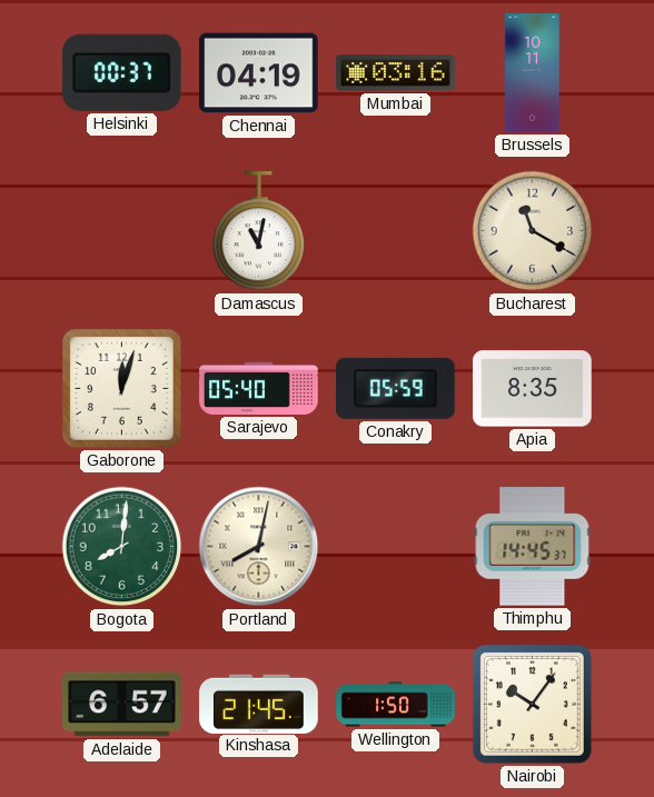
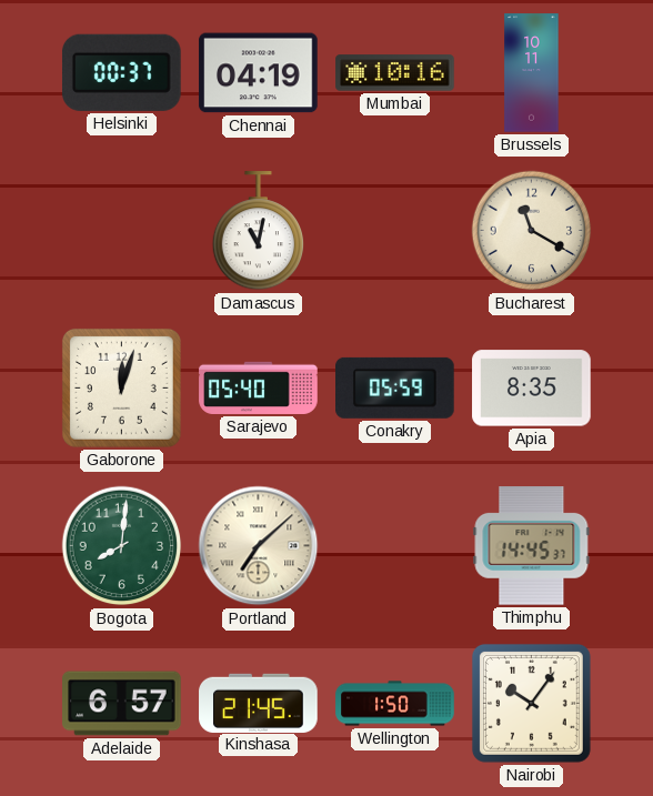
Mumbai: 03:16 -> 10:16 (395, 73)
Portland: 8:02 -> 7:08 (259, 546)
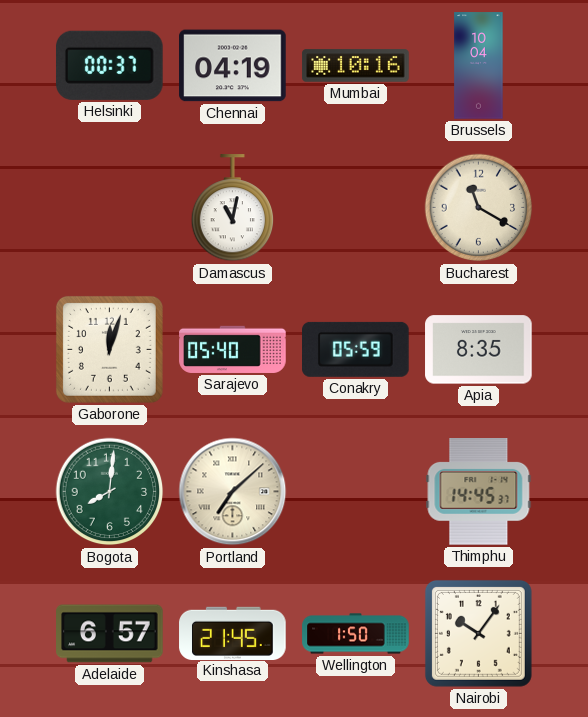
Brussels: 10:11 -> 10:04 (479, 66)
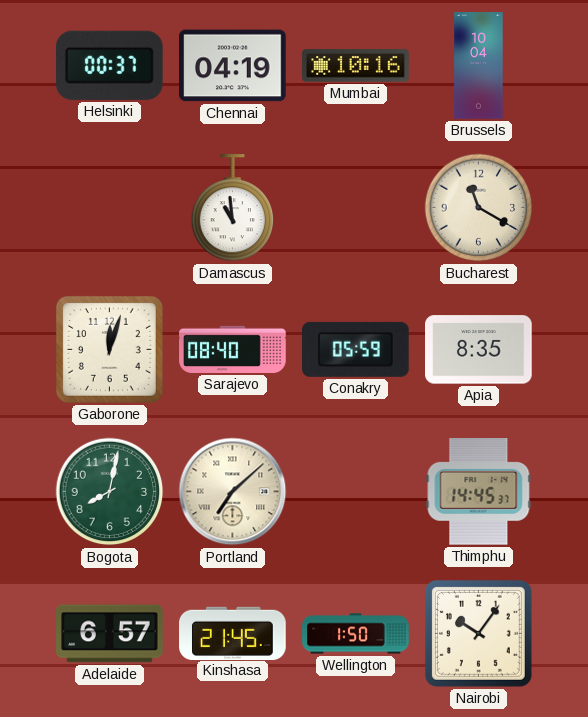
Damascus: 11:02 -> 10:59 (232, 208)
Sarajevo: 05:40 -> 08:40 (233, 349)
Bogota: 8:01 -> 8:02 (110, 492)
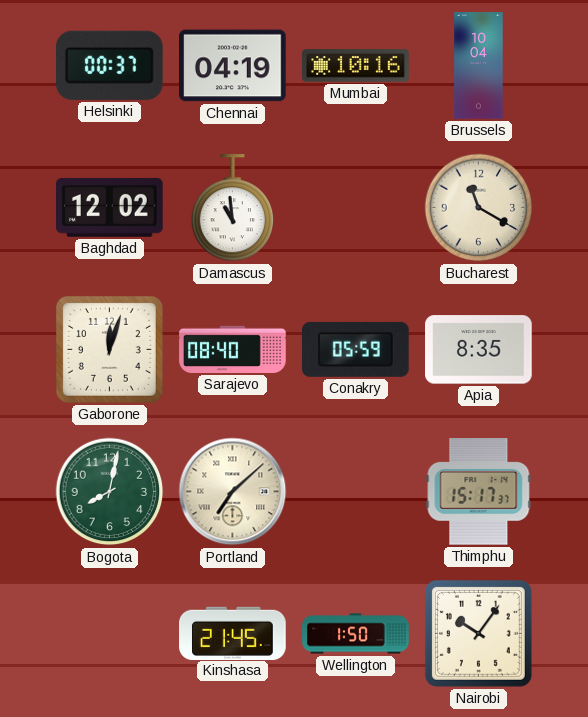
Baghdad: none -> 12:02 (110, 207)
Thimphu: 14:45 -> 15:17 (479, 492)
Adelaide: 6:57 -> none (110, 634)
